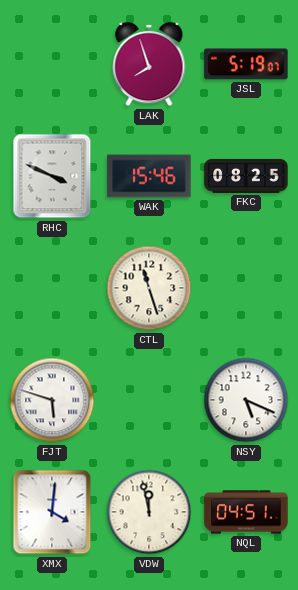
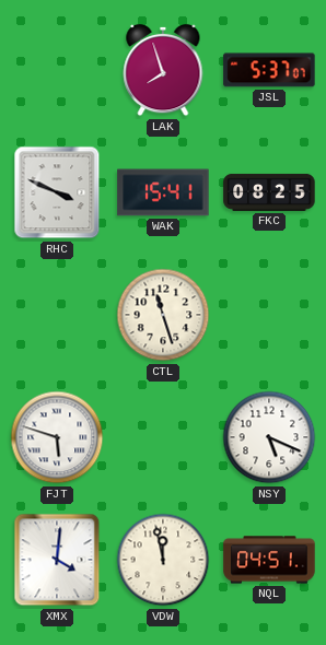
JSL: 5:19 -> 5:37 (269, 70)
WAK: 15:46 -> 15:41 (163, 192)
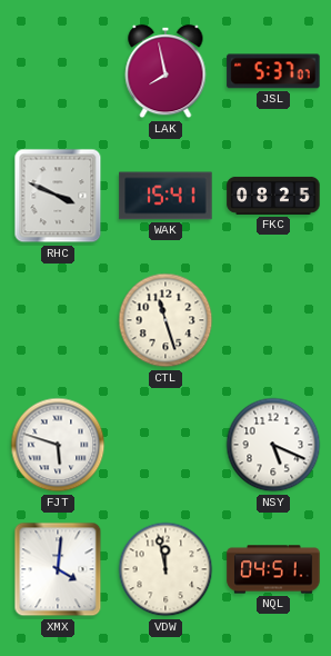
LAK: 7:57 -> 7:58 (165, 71)
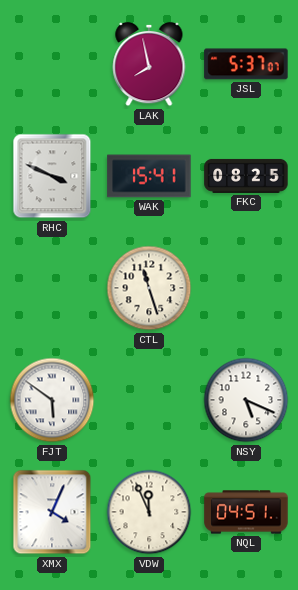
FJT: 5:48 -> 5:51 (52, 400)
XMX: 4:01 -> 4:04 (52, 512)
VDW: 11:58 -> 11:56 (149, 512)
